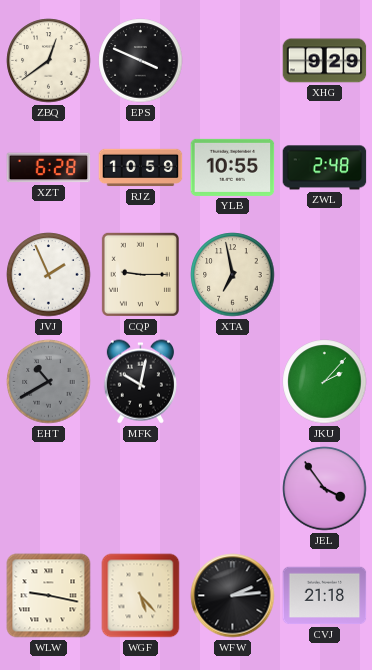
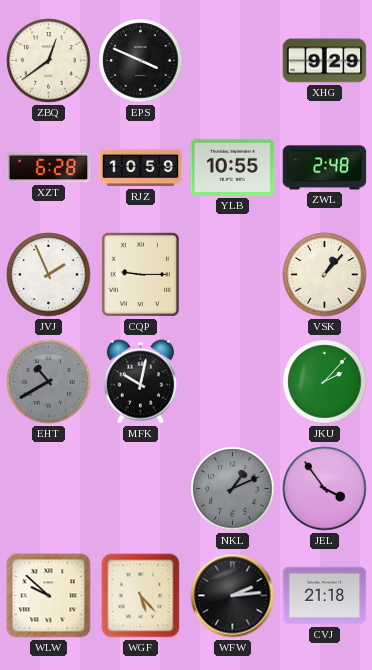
XTA: 6:58 -> none (233, 275)
VSK: none -> 1:07 (325, 275)
NKL: none -> 1:11 (233, 489)
WLW: 9:17 -> 9:52 (49, 596)
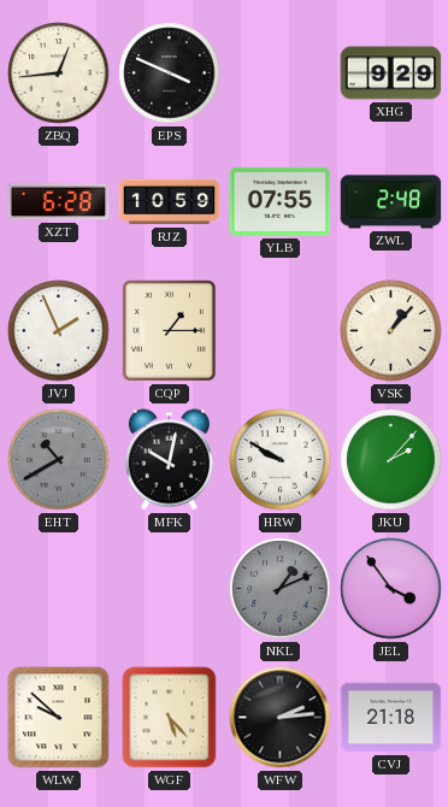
ZBQ: 12:39 -> 12:44 (59, 73)
YLB: 10:55 -> 07:55 (281, 201)
CQP: 9:15 -> 1:15 (169, 330)
HRW: none -> 9:50 (281, 460)
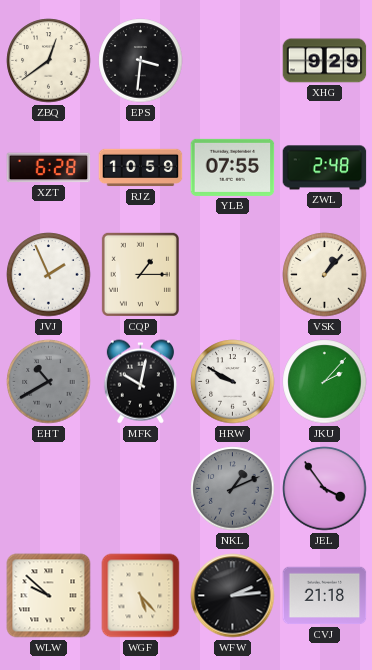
ZBQ: 12:44 -> 12:39 (49, 61)
EPS: 3:49 -> 3:31 (141, 61)
